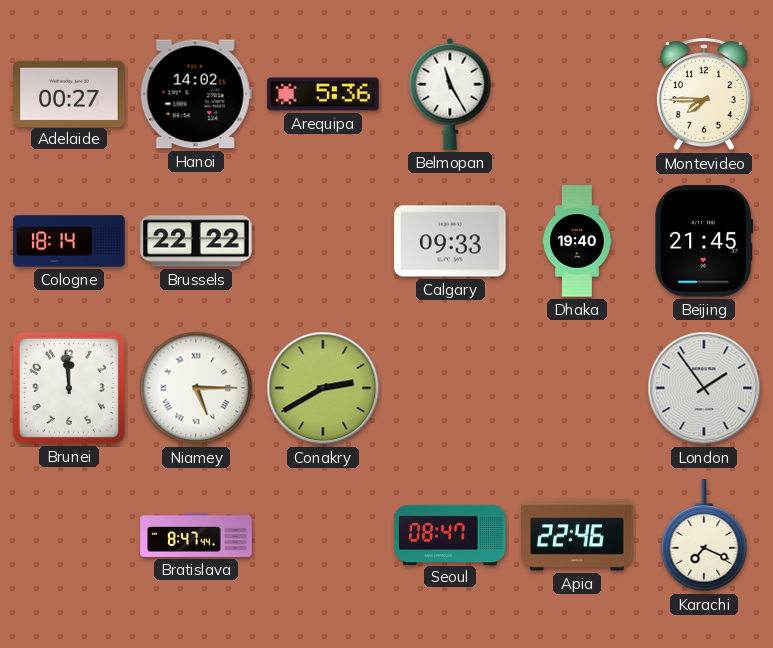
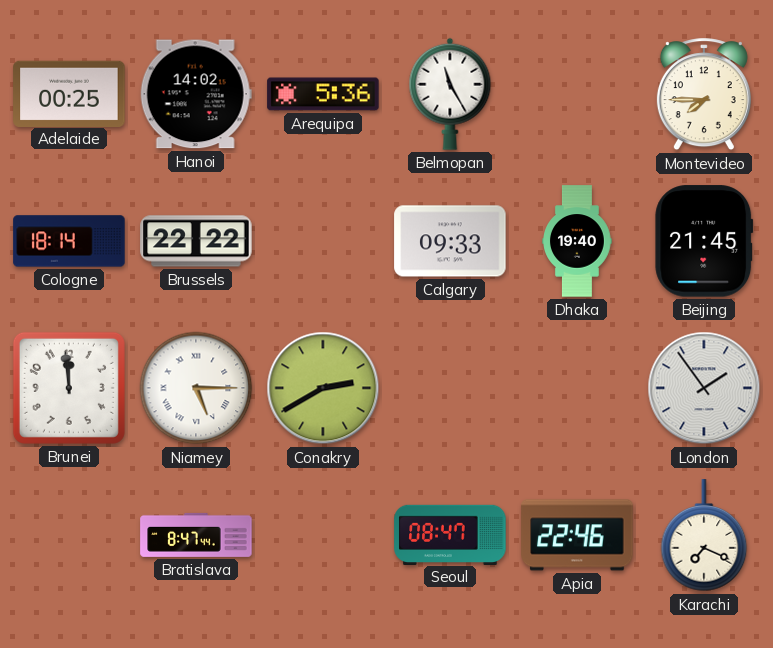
Adelaide: 00:27 -> 00:25 (69, 93)
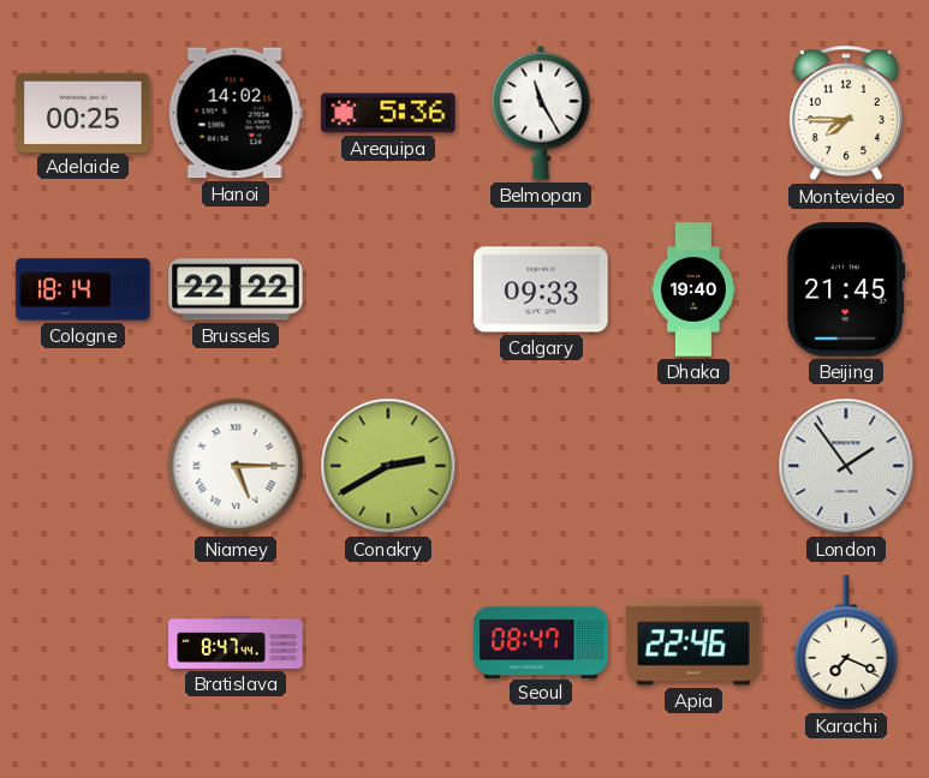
Brunei: 11:59 -> none (69, 388)
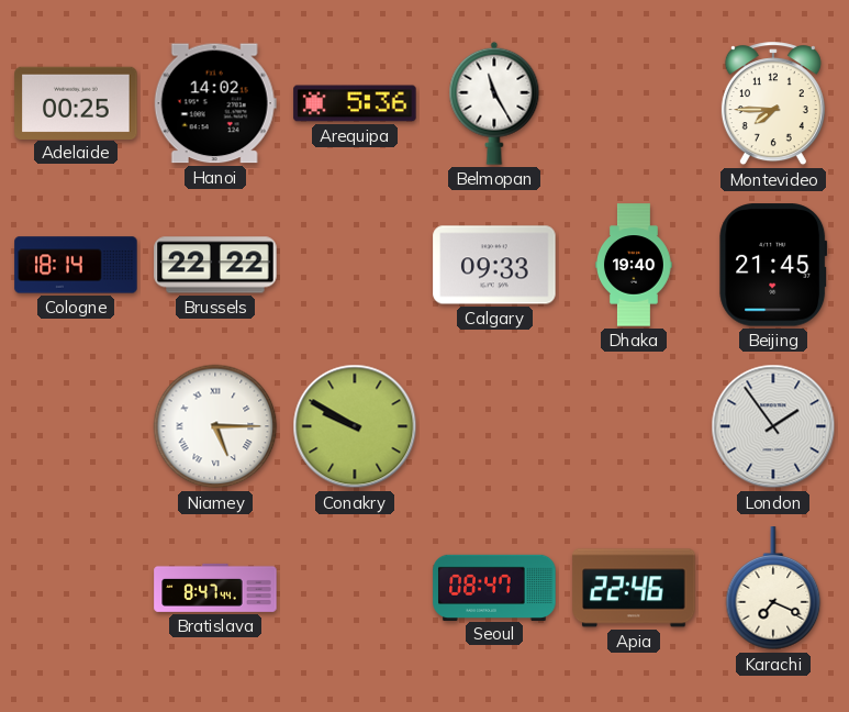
Conakry: 2:40 -> 9:50 (355, 426)
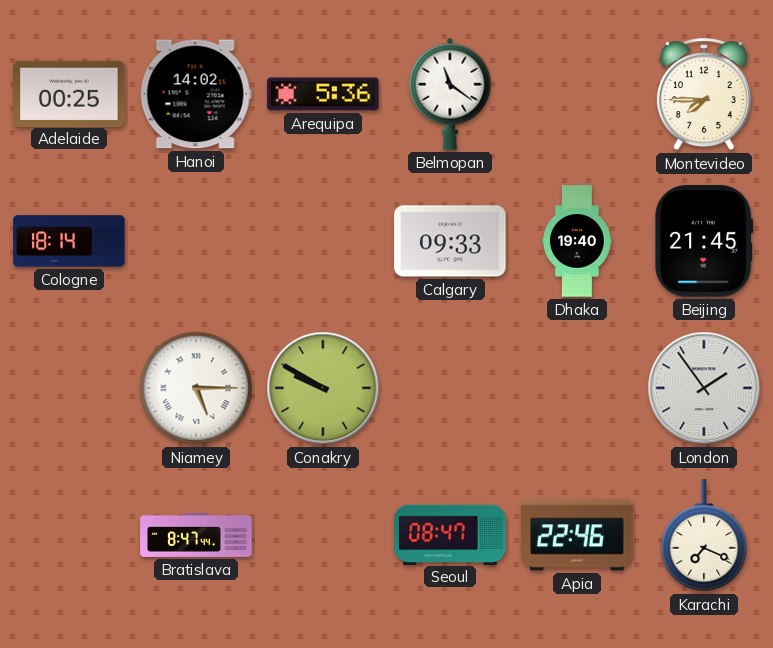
Belmopan: 11:25 -> 11:21 (450, 94)
Brussels: 22:22 -> none (215, 265)
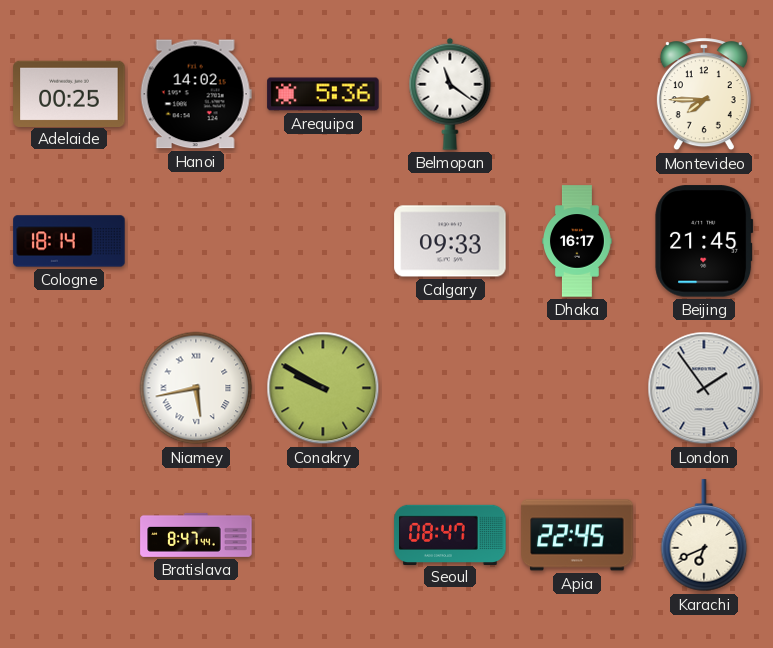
Dhaka: 19:40 -> 16:17 (578, 241)
Niamey: 5:15 -> 5:43 (196, 388)
Apia: 22:46 -> 22:45 (577, 535)
Karachi: 7:19 -> 6:41 (704, 536)
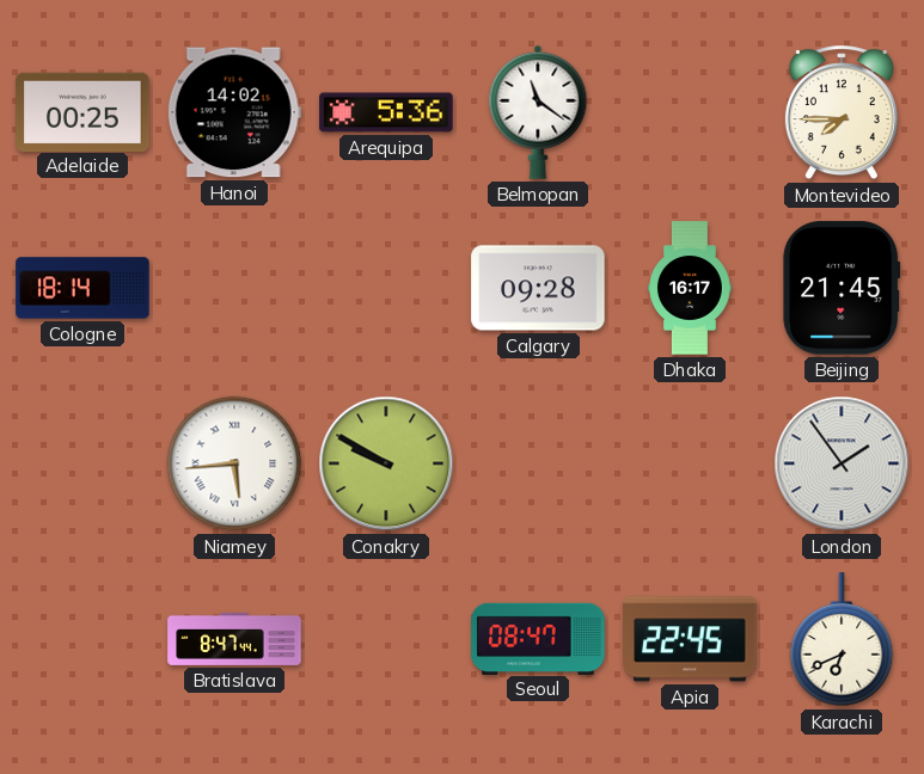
Calgary: 09:33 -> 09:28 (538, 288)
Niamey: 5:43 -> 5:44 (234, 463)
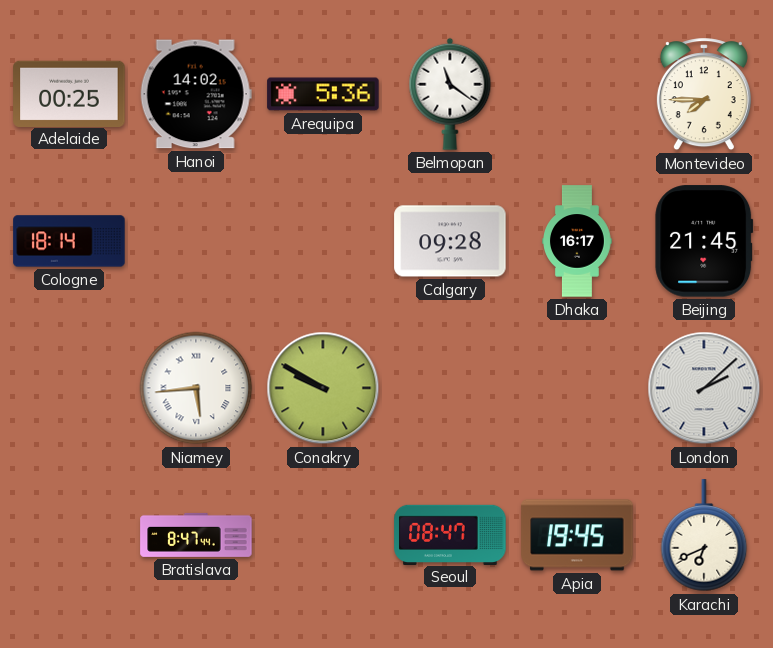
London: 1:54 -> 2:08 (704, 388)
Apia: 22:45 -> 19:45 (577, 535)
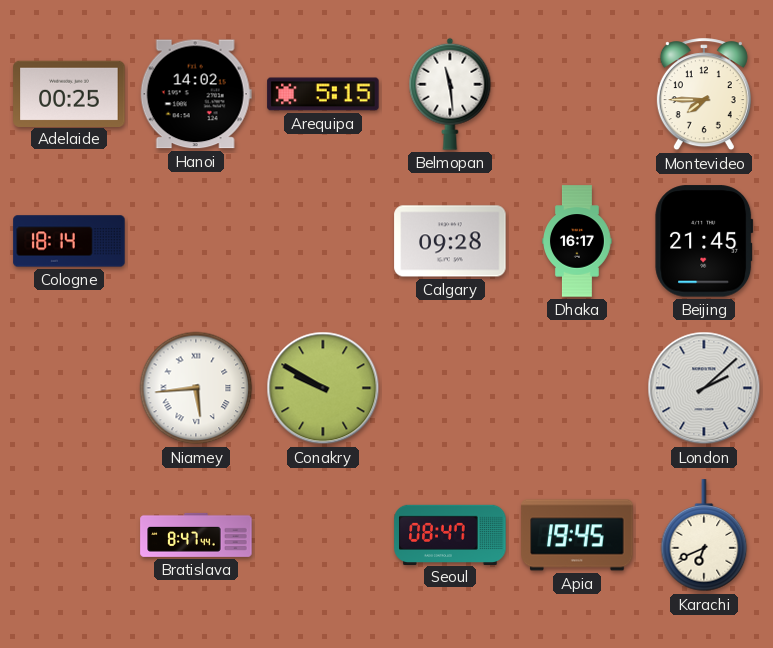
Arequipa: 5:36 -> 5:15 (323, 94)
Belmopan: 11:21 -> 11:29 (450, 94)
